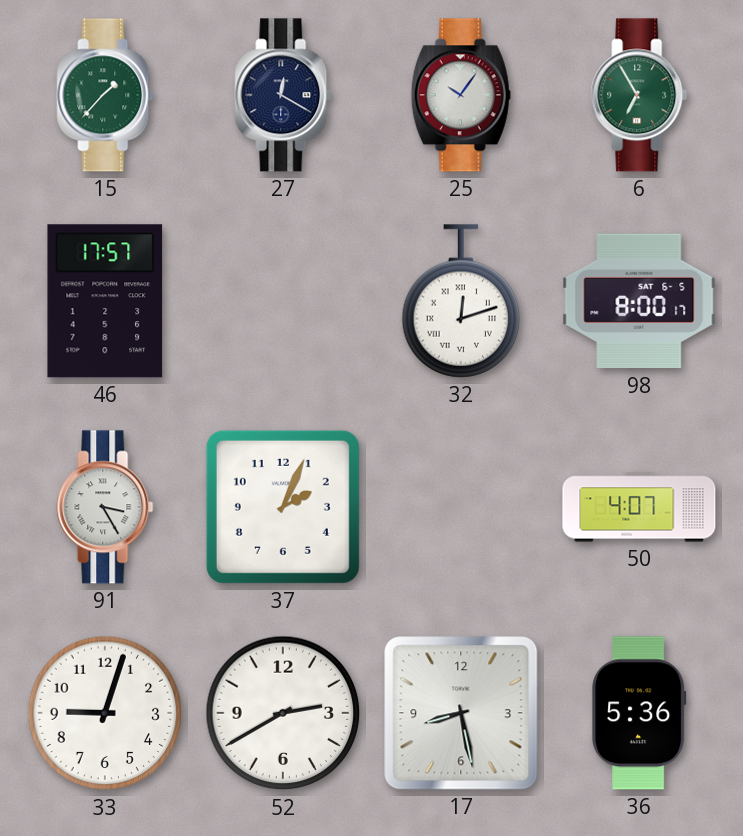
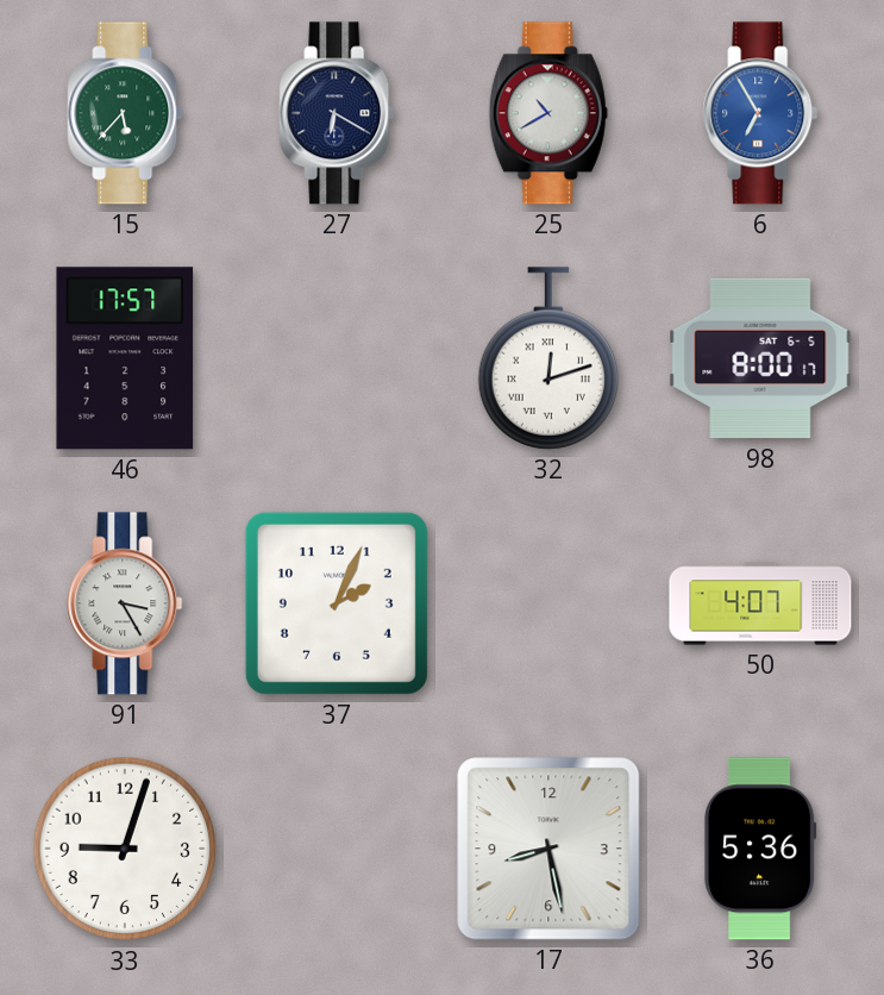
15: 1:37 -> 5:37 (125, 113)
27: 12:20 -> 6:20 (337, 113)
25: 10:06 -> 10:40 (548, 113)
6 dial: green -> blue (760, 113)
52: 2:40 -> none (283, 713)
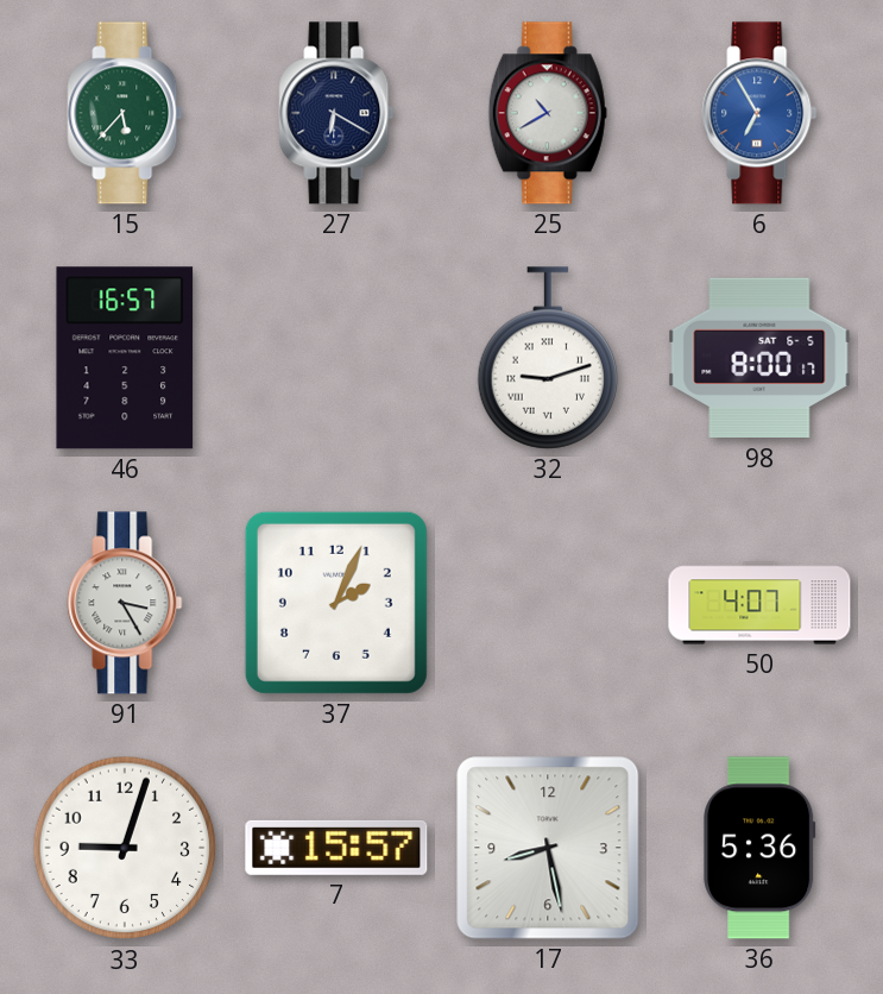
46: 17:57 -> 16:57 (125, 358)
32: 12:12 -> 9:12 (548, 358)
7: none -> 15:57 (336, 848)
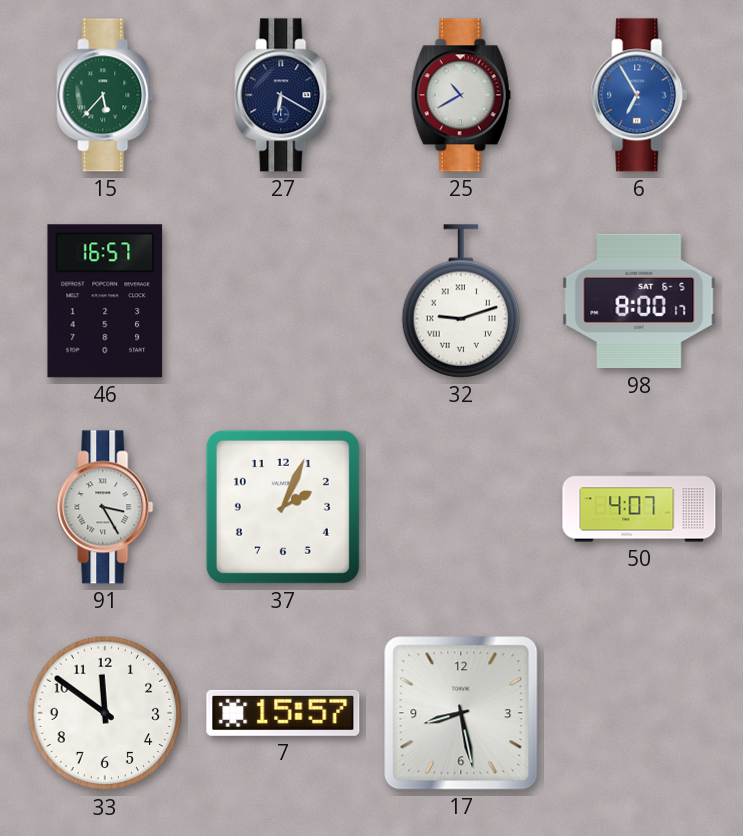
33: 9:03 -> 11:51 (105, 713)
36: 5:36 -> none (759, 848)
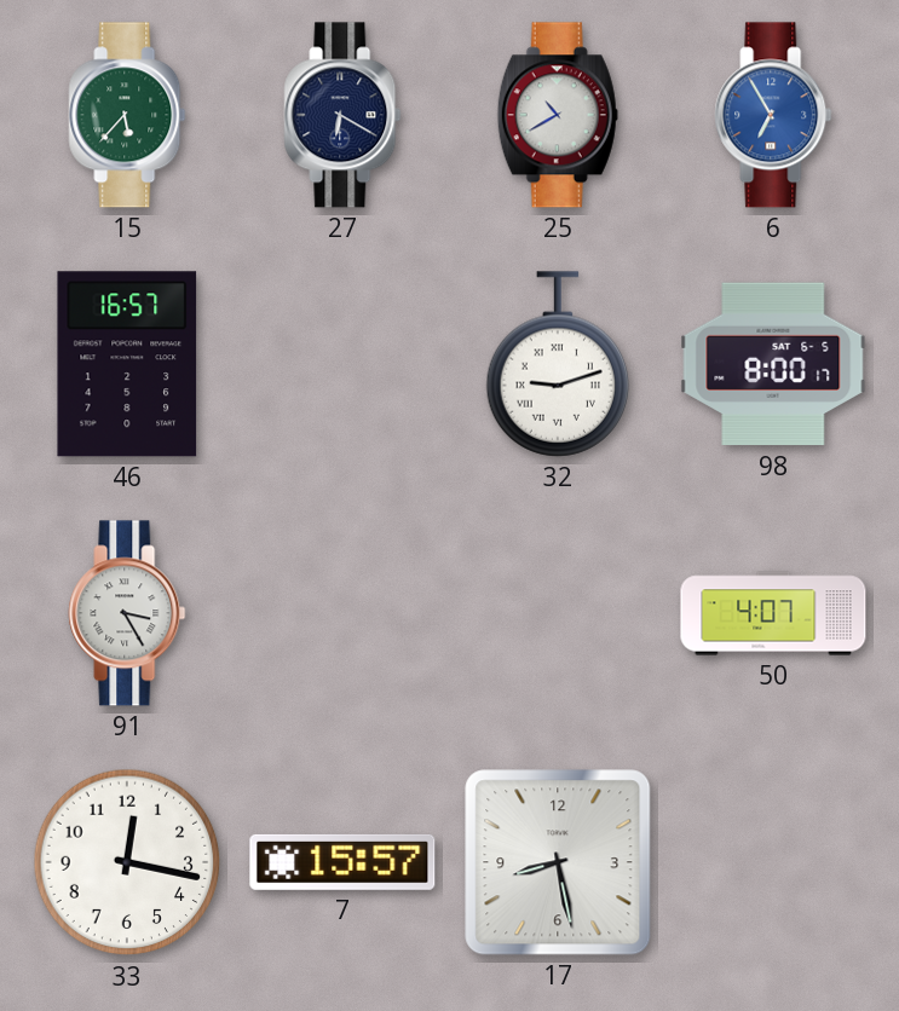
37: 2:04 -> none (283, 507)
33: 11:51 -> 12:17 (127, 862)
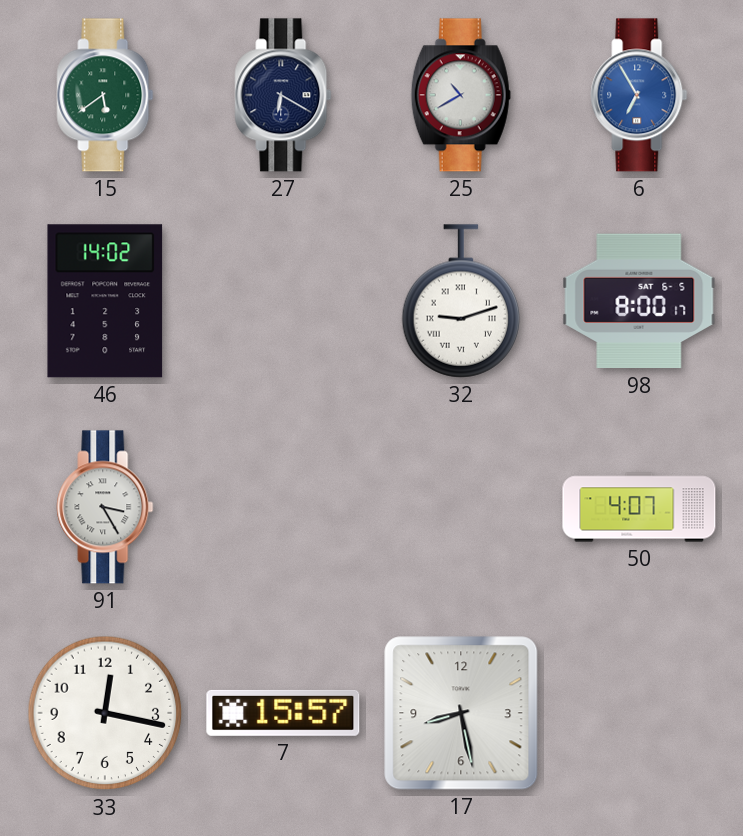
15: 5:37 -> 5:39 (105, 95)
46: 16:57 -> 14:02 (105, 301)
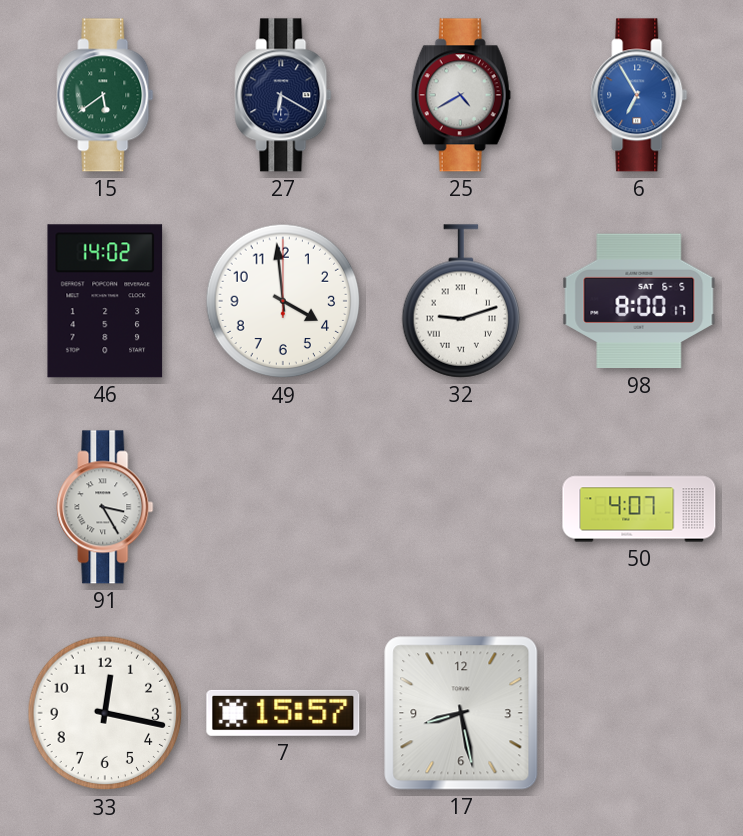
25: 10:40 -> 4:40 (461, 95)
49: none -> 3:59 (283, 301)
